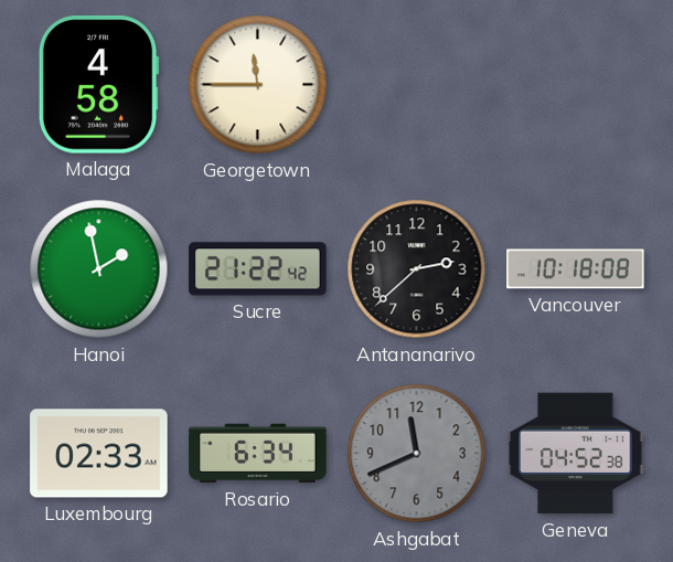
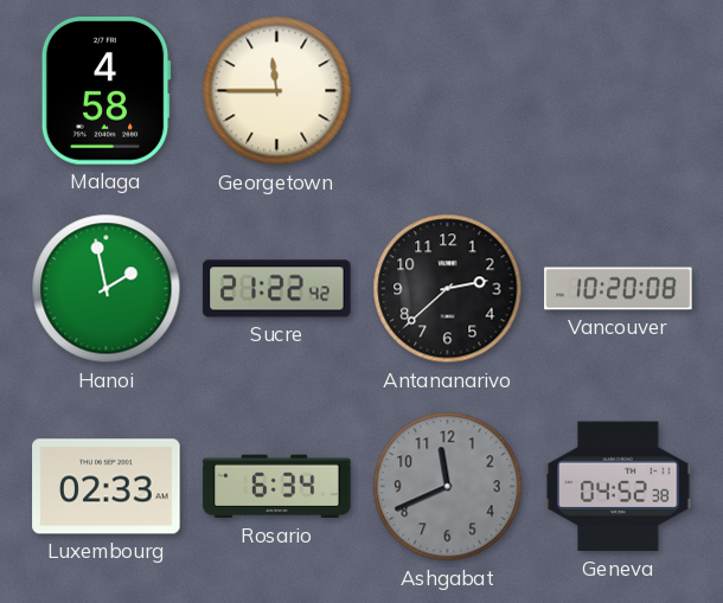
Vancouver: 10:18 -> 10:20 (619, 289)
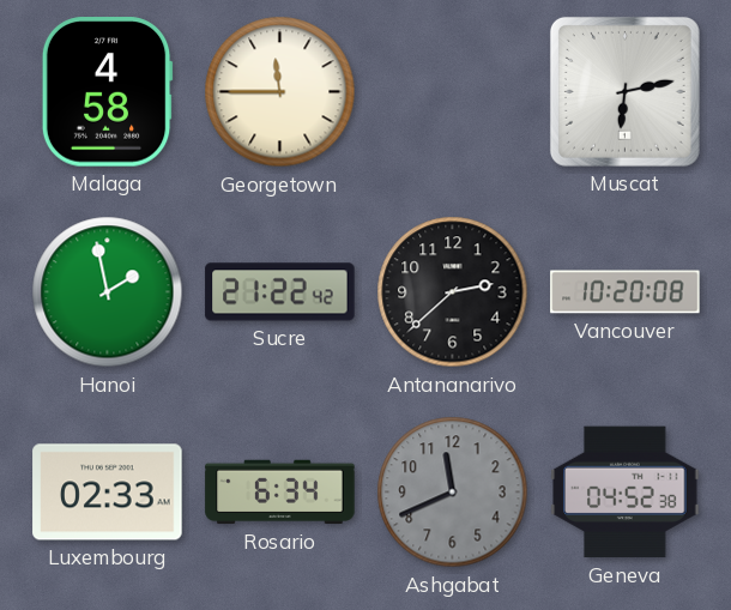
Muscat: none -> 6:13 (624, 91)
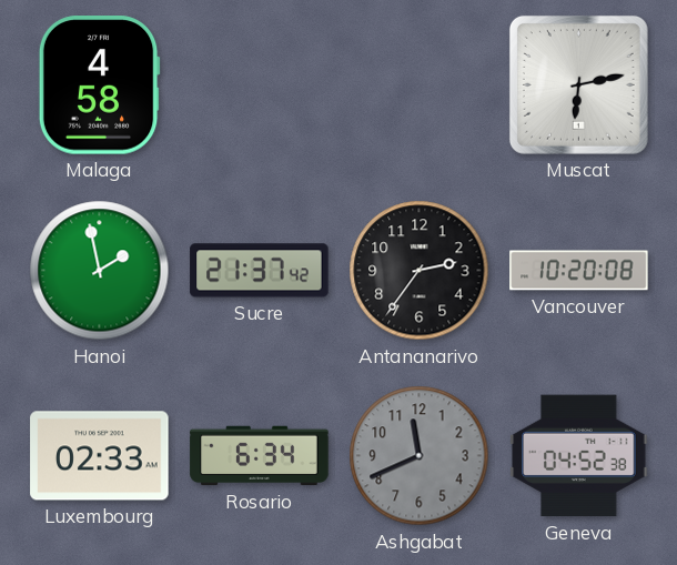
Georgetown: 11:45 -> none (280, 92)
Sucre: 21:22 -> 21:37 (260, 271)
Antananarivo: 2:38 -> 2:36 (420, 271)
